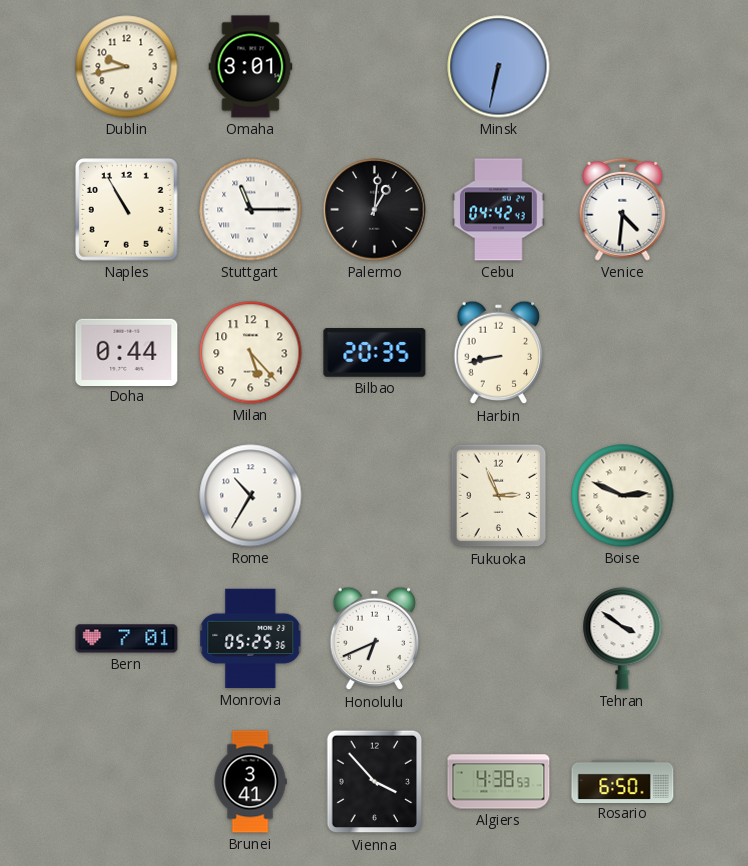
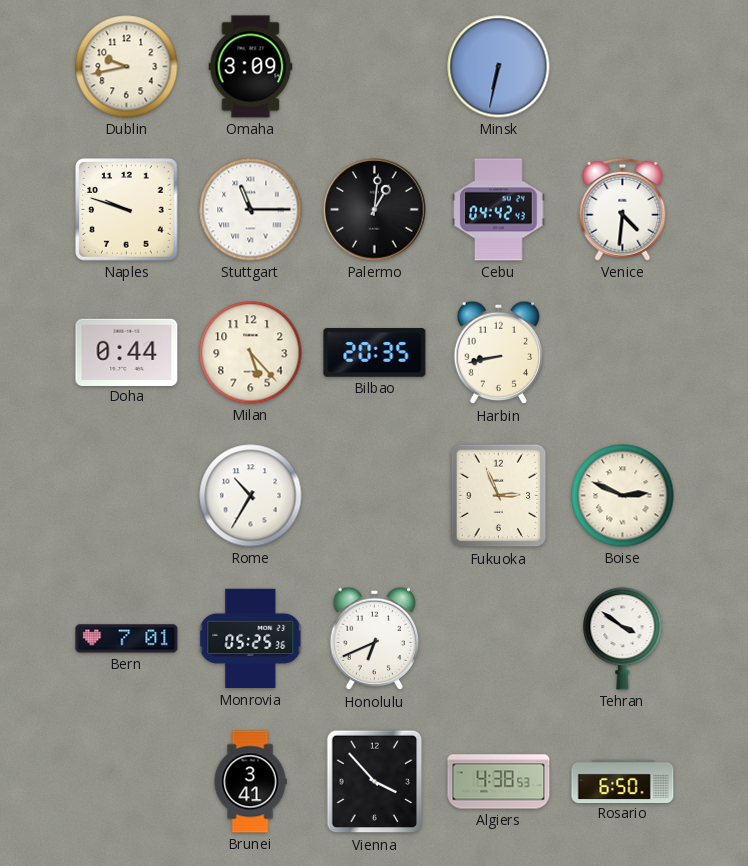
Omaha: 3:01 -> 3:09 (251, 67)
Naples: 10:55 -> 9:48 (127, 210)
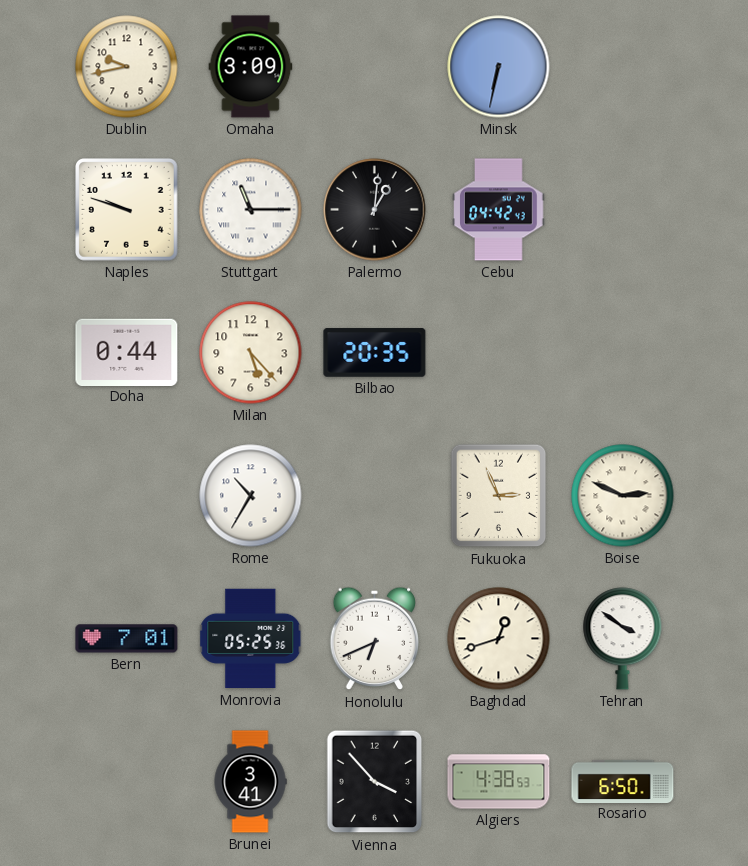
Venice: 4:31 -> none (623, 209)
Harbin: 8:43 -> none (499, 353)
Baghdad: none -> 12:42 (499, 639)
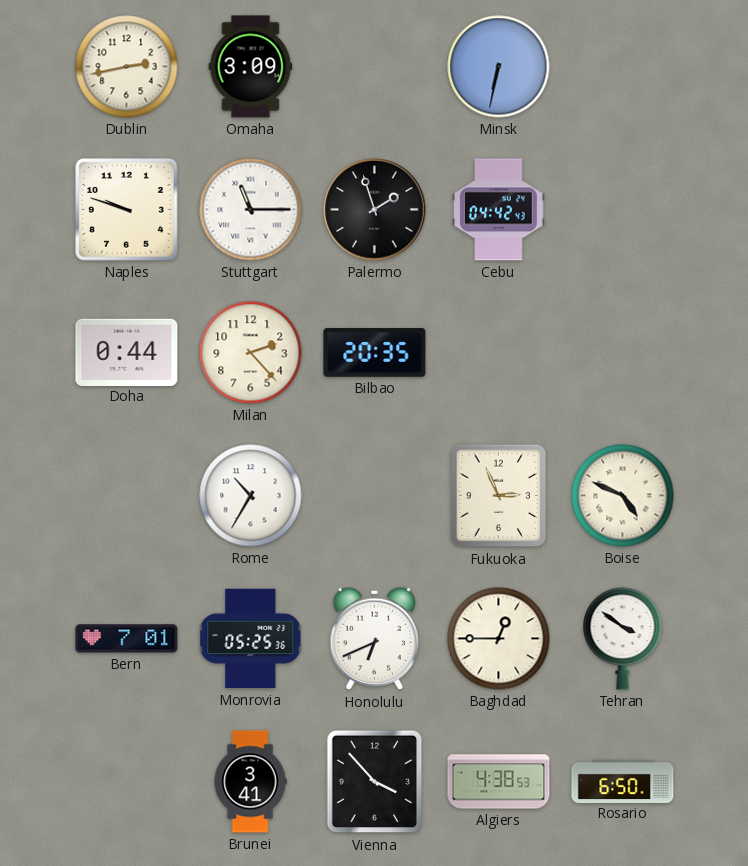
Dublin: 9:43 -> 2:43 (127, 67)
Palermo: 1:01 -> 1:57 (375, 210)
Milan: 5:23 -> 2:23 (251, 353)
Boise: 2:49 -> 4:49 (623, 496)
Baghdad: 12:42 -> 12:45 (499, 639)
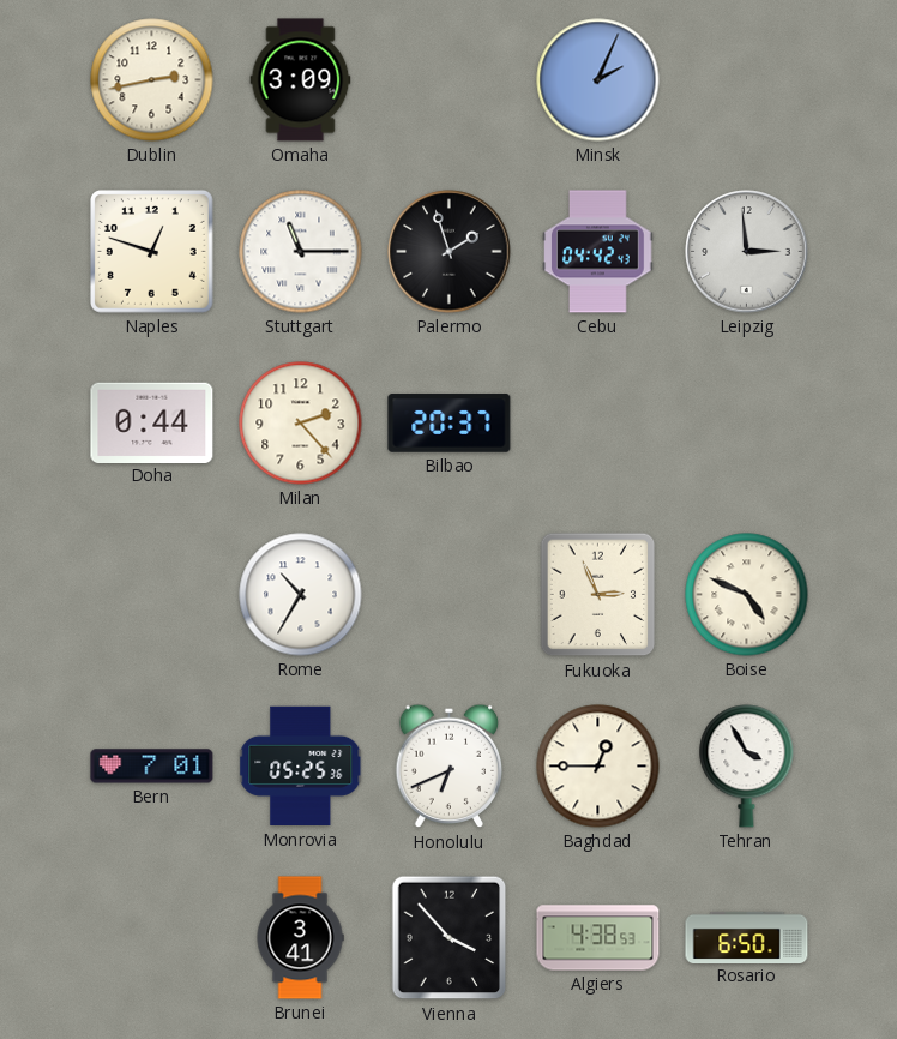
Minsk: 6:32 -> 2:04 (598, 80)
Naples: 9:48 -> 12:48 (152, 252)
Leipzig: none -> 2:59 (747, 252)
Bilbao: 20:35 -> 20:37 (450, 424)
Tehran: 3:51 -> 3:55 (747, 767)
